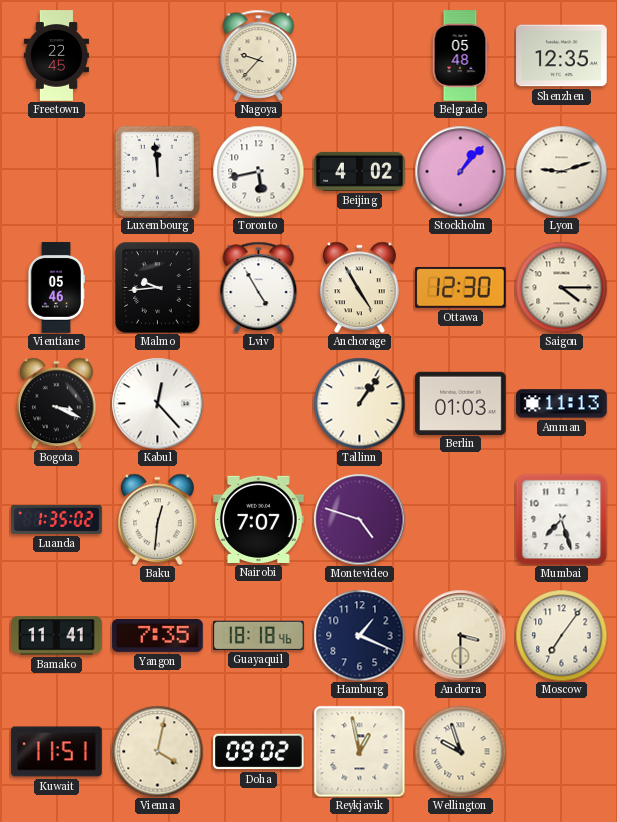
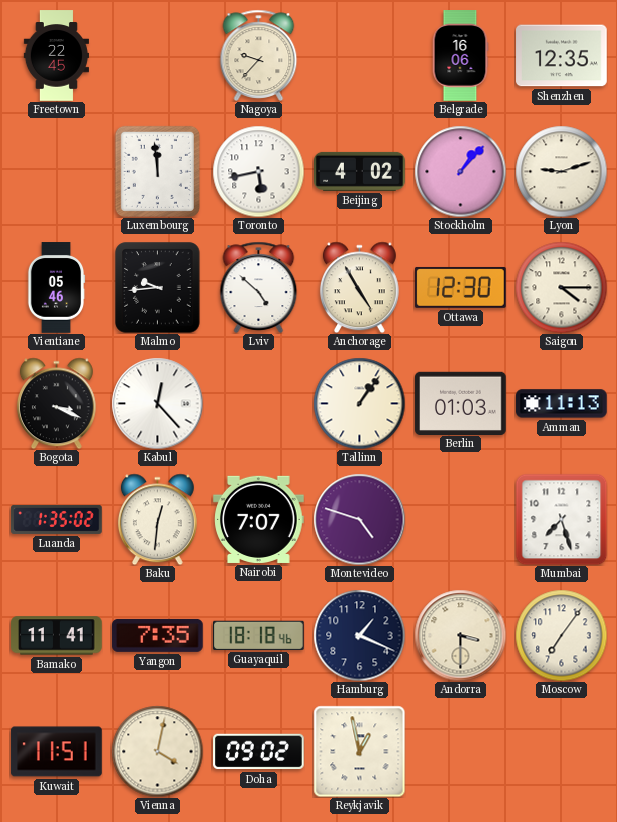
Belgrade: 05:48 -> 16:06 (460, 56)
Lviv: 4:55 -> 4:52 (259, 287)
Wellington: 9:57 -> none (460, 751)
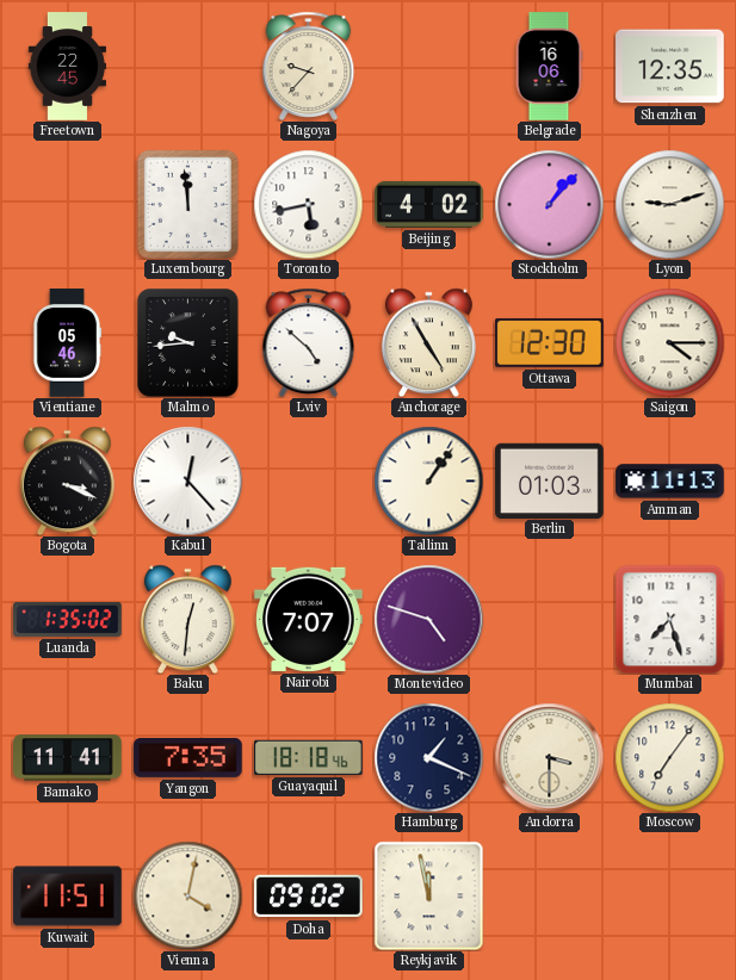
Reykjavik: 12:58 -> 11:58 (428, 895)
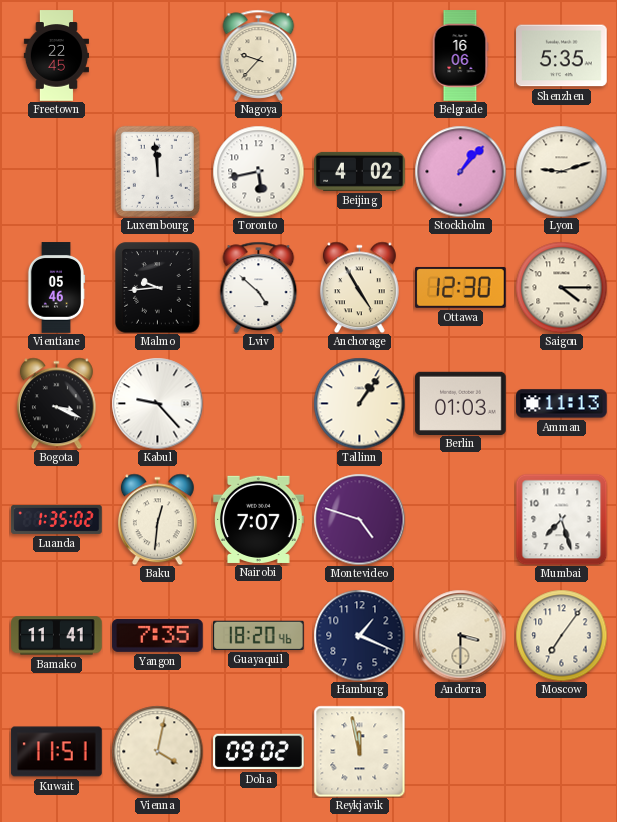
Shenzhen: 12:35 -> 5:35 (562, 56)
Kabul: 12:23 -> 9:23 (157, 403)
Guayaquil: 18:18 -> 18:20 (259, 635)
